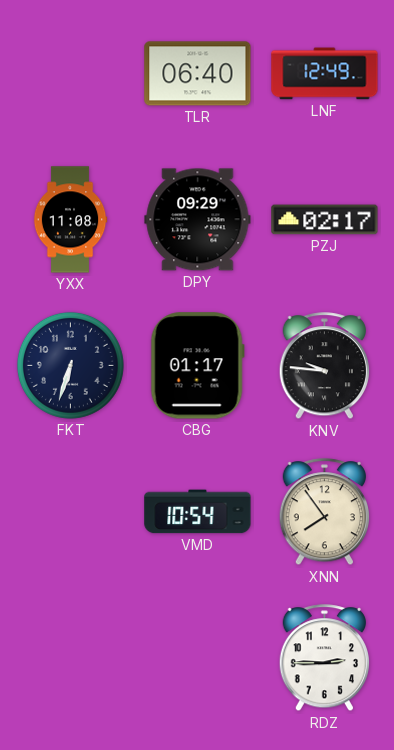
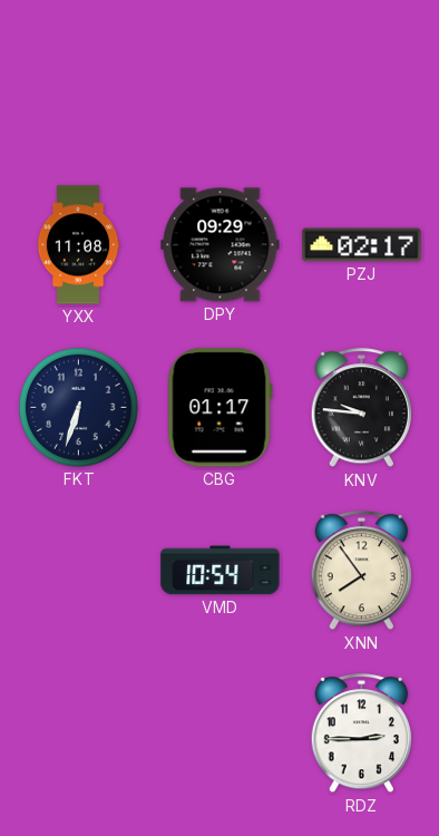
TLR: 06:40 -> none (198, 74)
LNF: 12:49 -> none (325, 74)
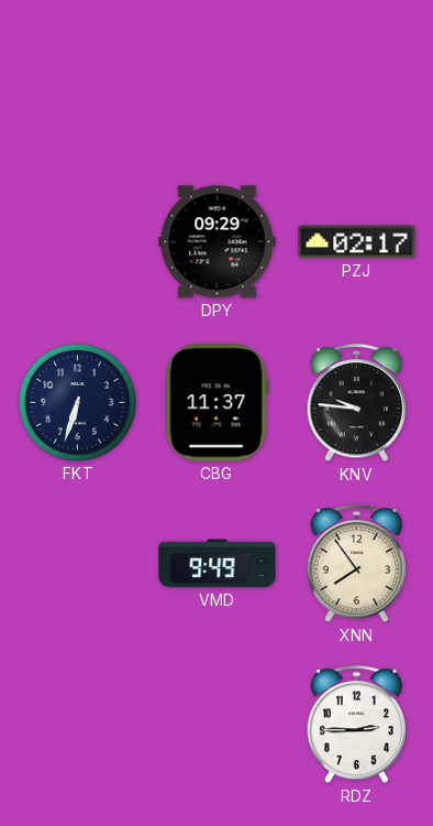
YXX: 11:08 -> none (78, 245)
CBG: 01:17 -> 11:37 (216, 403)
VMD: 10:54 -> 9:49 (218, 564)
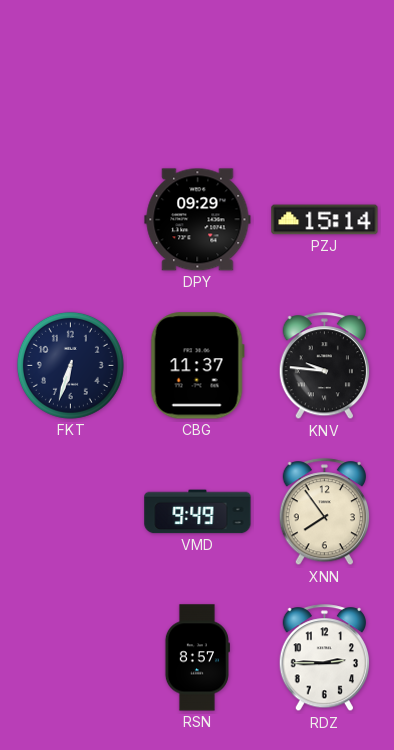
PZJ: 02:17 -> 15:14 (325, 220)
RSN: none -> 8:57 (197, 658)
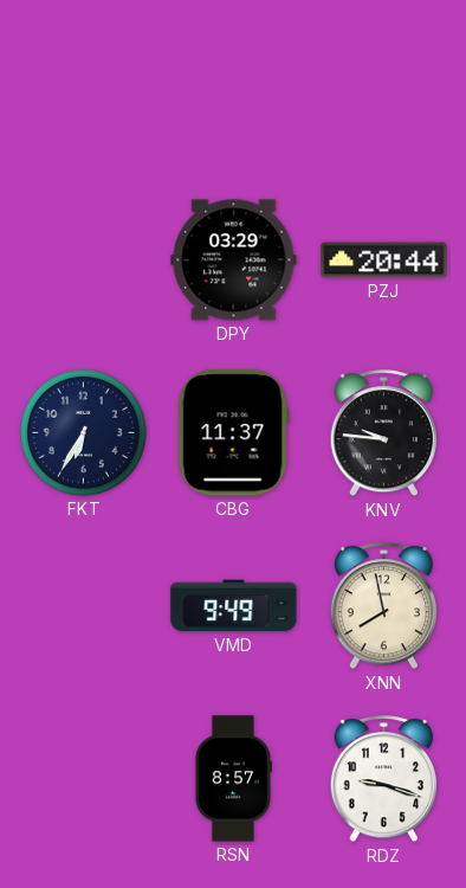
DPY: 09:29 -> 03:29 (234, 260)
PZJ: 15:14 -> 20:44 (384, 260)
FKT: 6:33 -> 6:35 (83, 432)
XNN: 7:54 -> 7:58 (383, 606)
RDZ: 2:45 -> 9:18 (383, 779)
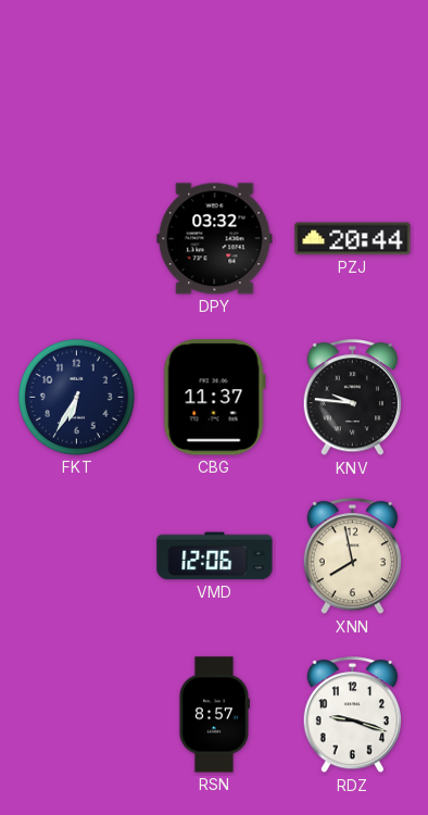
DPY: 03:29 -> 03:32 (215, 239)
VMD: 9:49 -> 12:06 (215, 556)
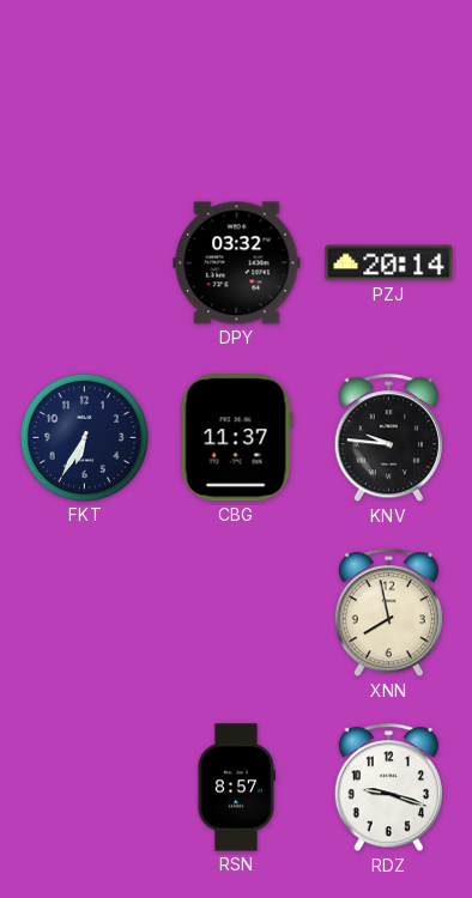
PZJ: 20:44 -> 20:14 (389, 263)
VMD: 12:06 -> none (215, 556)
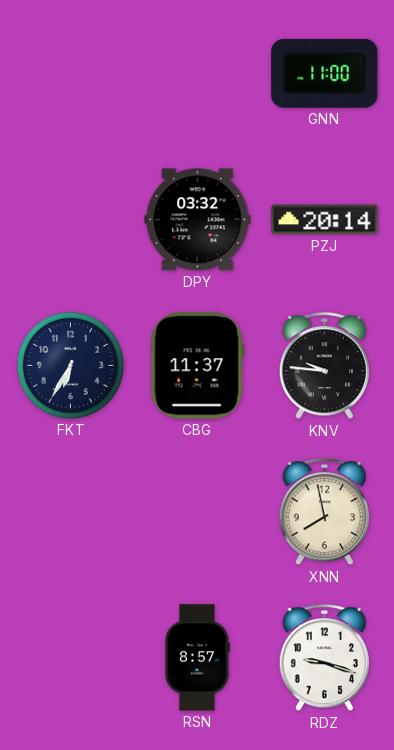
GNN: none -> 11:00 (325, 73)
